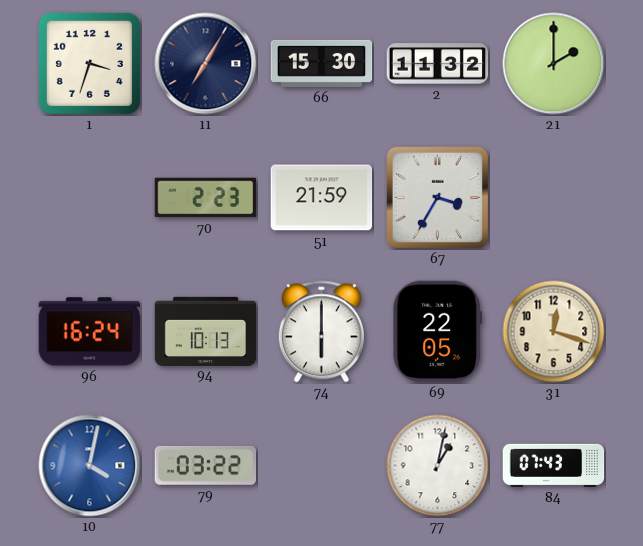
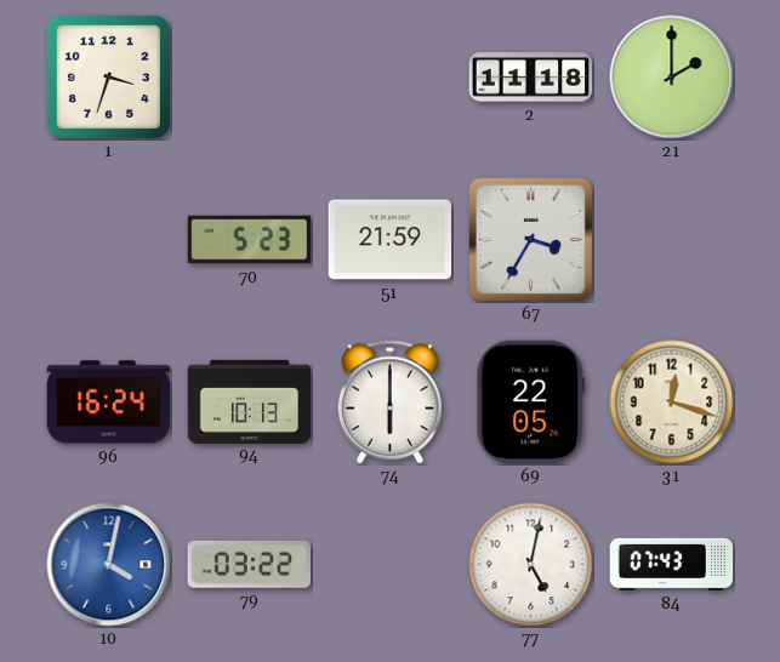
11: 7:05 -> none (206, 64)
66: 15:30 -> none (322, 63)
2: 11:32 -> 11:18 (531, 78)
70: 2:23 -> 5:23 (250, 240)
77: 1:02 -> 5:02 (531, 565)
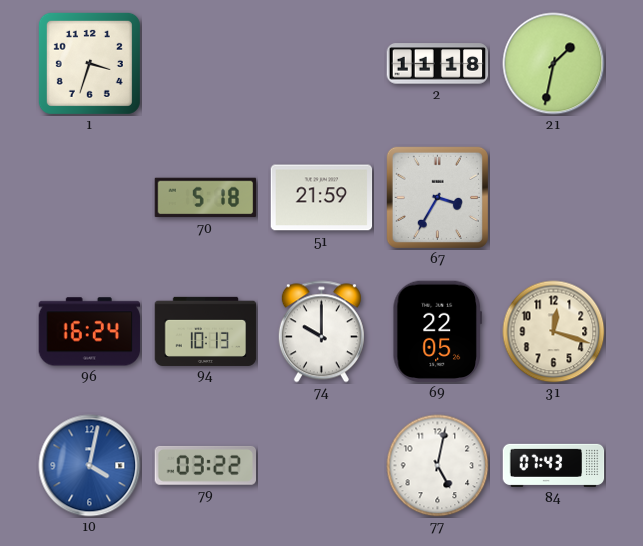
21: 2:00 -> 1:32 (554, 64)
70: 5:23 -> 5:18 (206, 198)
74: 6:00 -> 10:00 (321, 332)
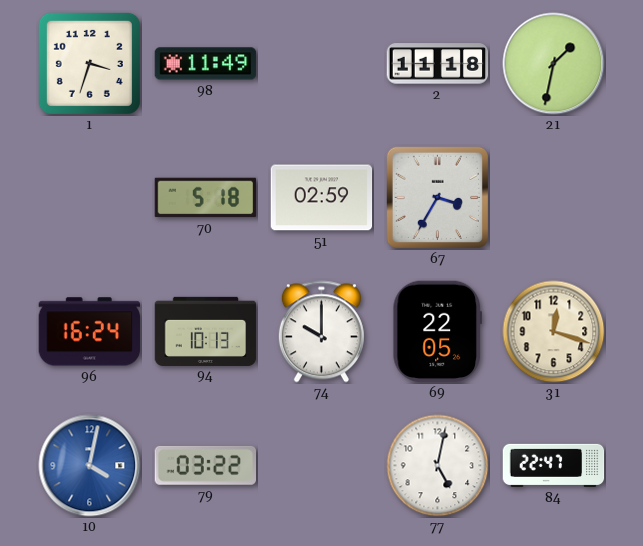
98: none -> 11:49 (206, 64)
51: 21:59 -> 02:59 (322, 198)
84: 07:43 -> 22:47 (554, 465)
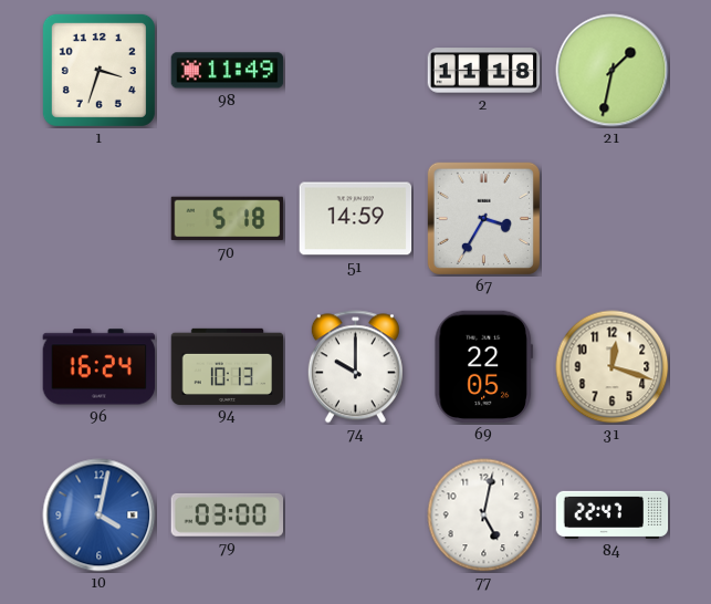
51: 02:59 -> 14:59 (356, 219)
79: 03:22 -> 03:00 (227, 514)
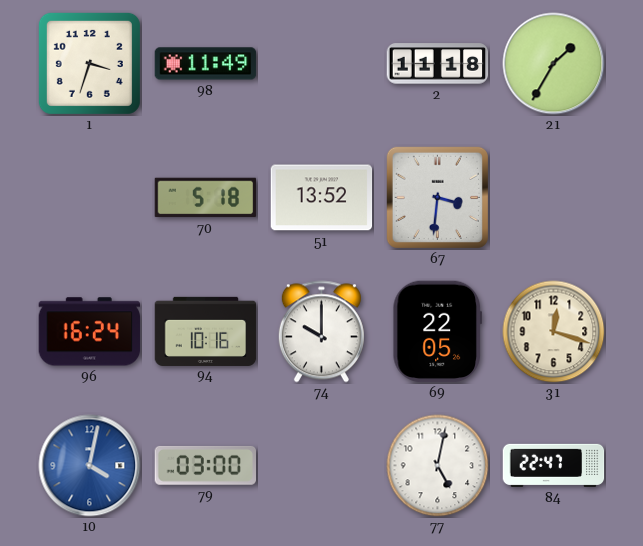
21: 1:32 -> 1:35 (554, 64)
51: 14:59 -> 13:52 (322, 198)
67: 3:35 -> 3:31 (437, 197)
94: 10:13 -> 10:16 (206, 331)
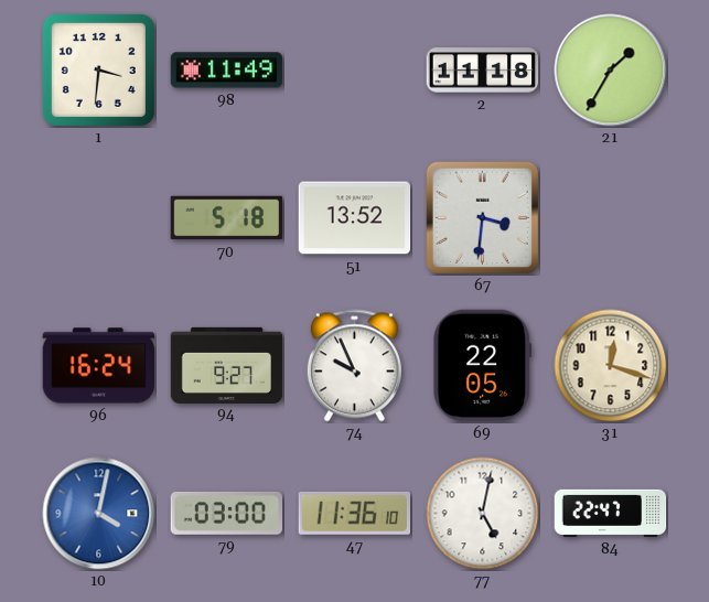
1: 3:33 -> 3:31 (98, 69)
94: 10:16 -> 9:27 (227, 365)
74: 10:00 -> 9:56 (354, 366)
47: none -> 11:36 (354, 513)
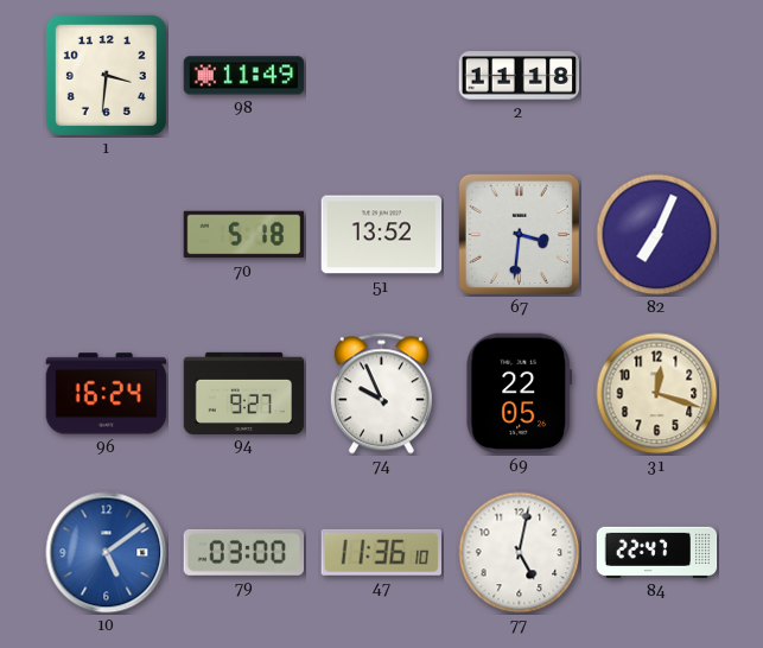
21: 1:35 -> none (611, 71)
82: none -> 7:04 (657, 235)
10: 4:02 -> 5:09 (107, 553)
